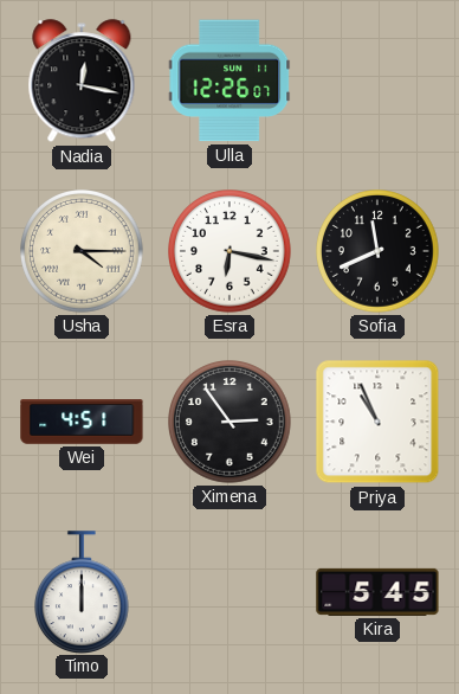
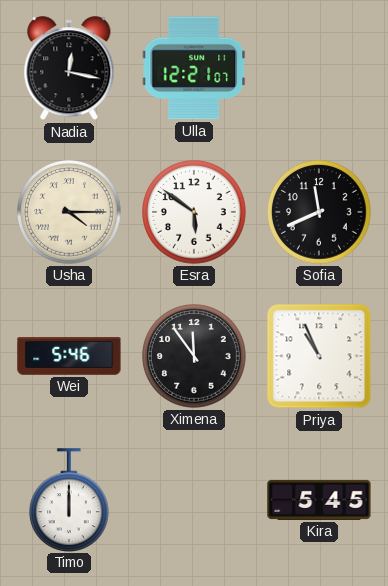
Ulla: 12:26 -> 12:21 (194, 68)
Esra: 6:17 -> 5:51 (195, 213)
Wei: 4:51 -> 5:46 (69, 356)
Ximena: 2:54 -> 11:54 (195, 357)
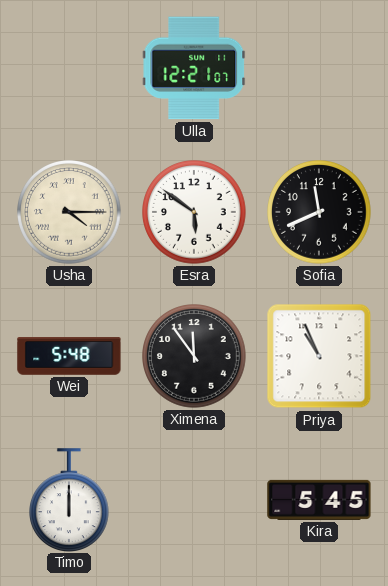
Nadia: 12:17 -> none (69, 69)
Wei: 5:46 -> 5:48 (69, 356)
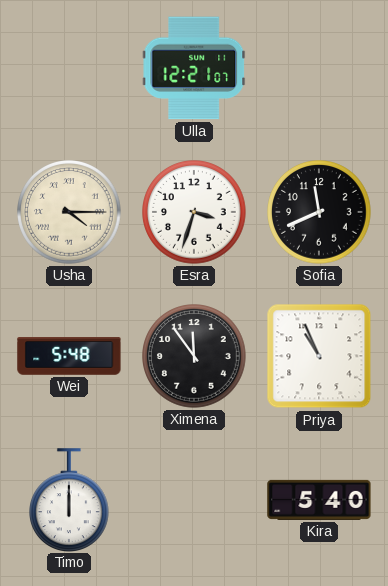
Esra: 5:51 -> 3:33 (195, 213)
Kira: 5:45 -> 5:40 (319, 500)
